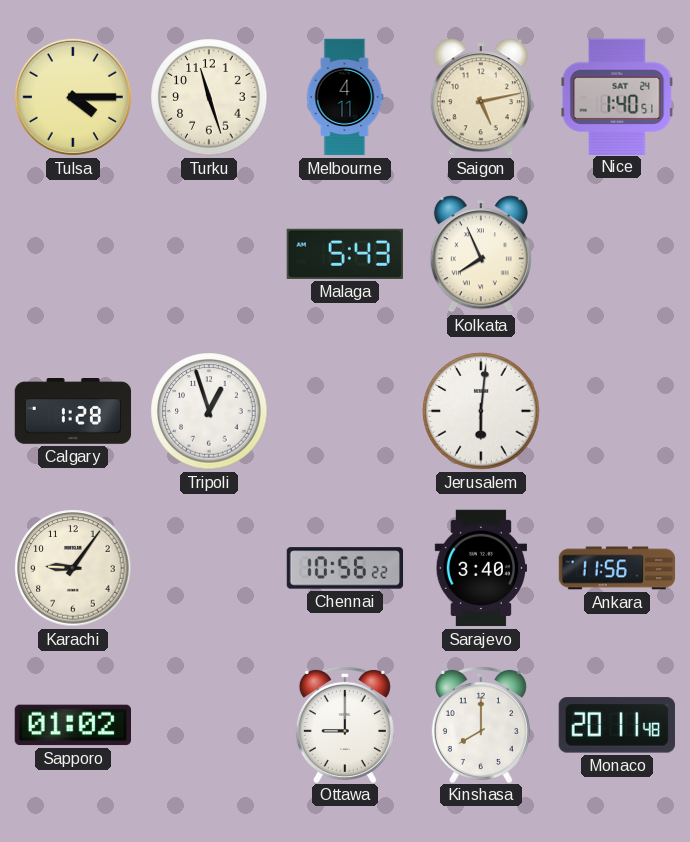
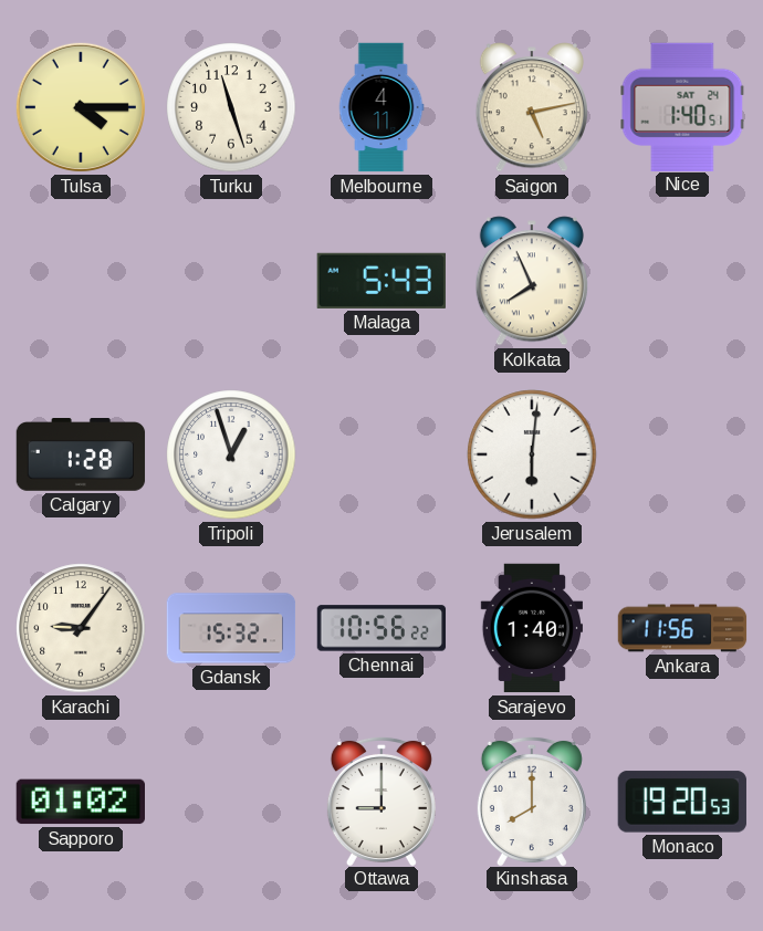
Gdansk: none -> 15:32 (231, 628)
Sarajevo: 3:40 -> 1:40 (531, 628)
Monaco: 20:11 -> 19:20 (682, 802)
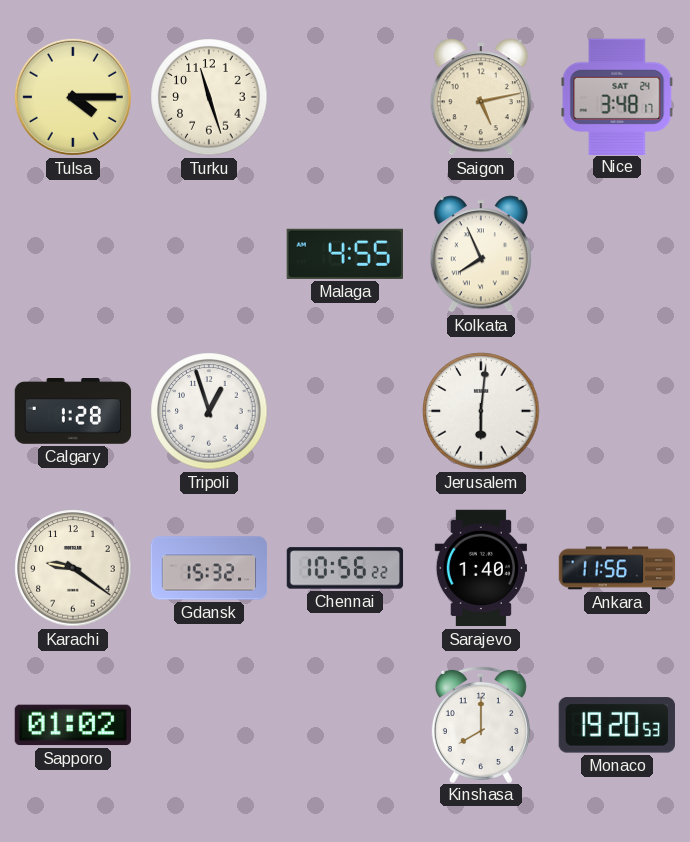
Melbourne: 4:11 -> none (381, 107)
Nice: 1:40 -> 3:48 (617, 96)
Malaga: 5:43 -> 4:55 (345, 254)
Karachi: 9:06 -> 9:21 (73, 568)
Ottawa: 9:00 -> none (381, 801)
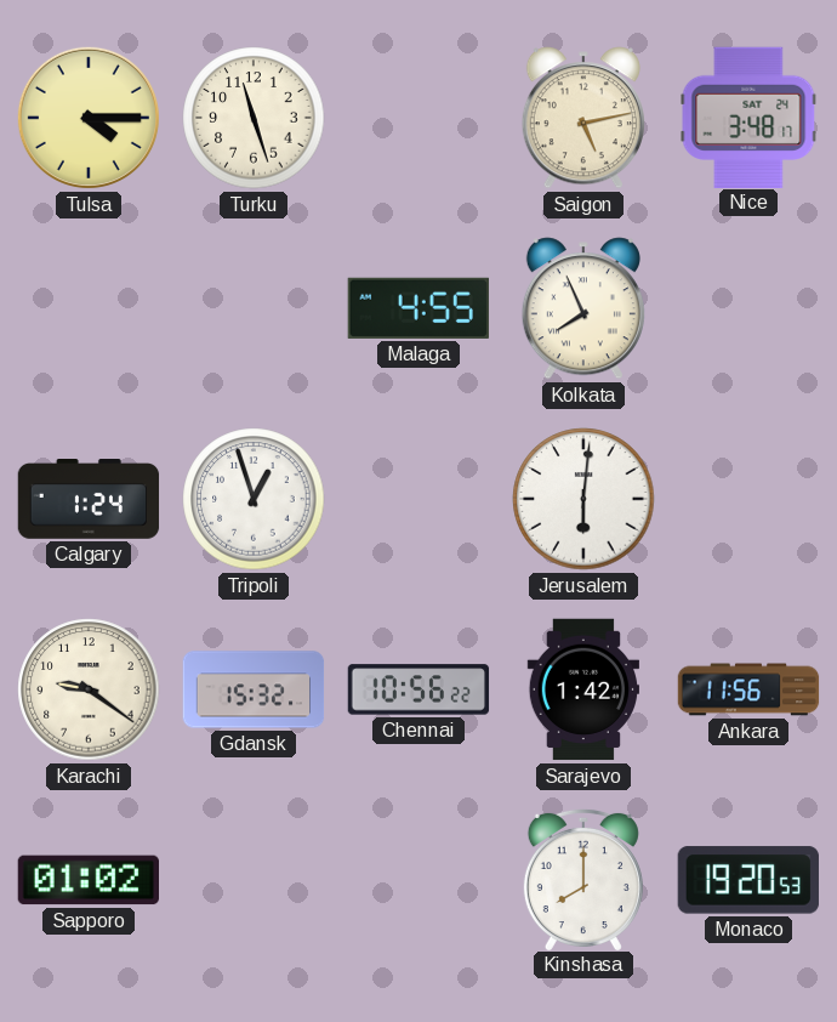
Calgary: 1:28 -> 1:24 (89, 500)
Sarajevo: 1:40 -> 1:42 (582, 689)
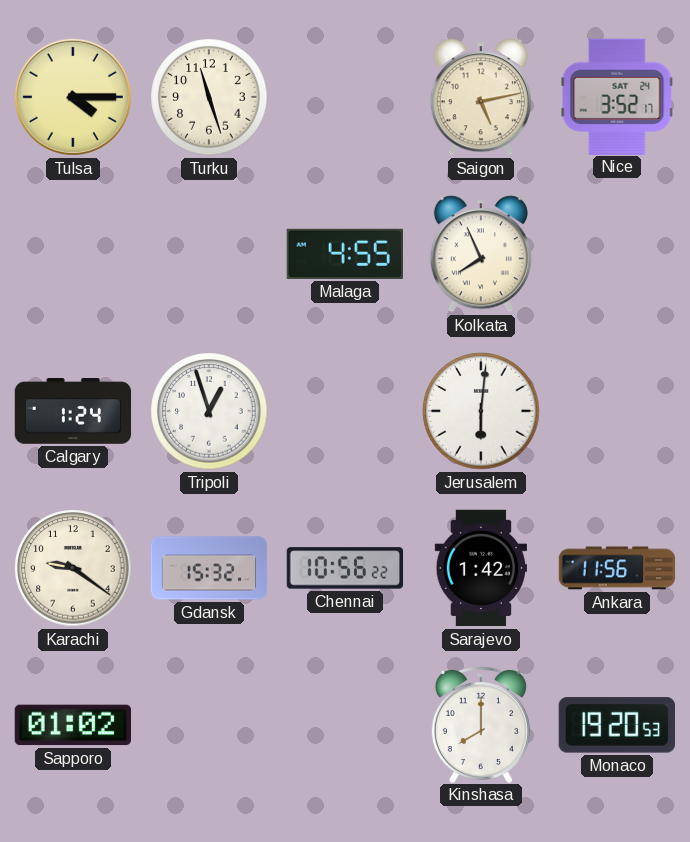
Nice: 3:48 -> 3:52 (617, 96)
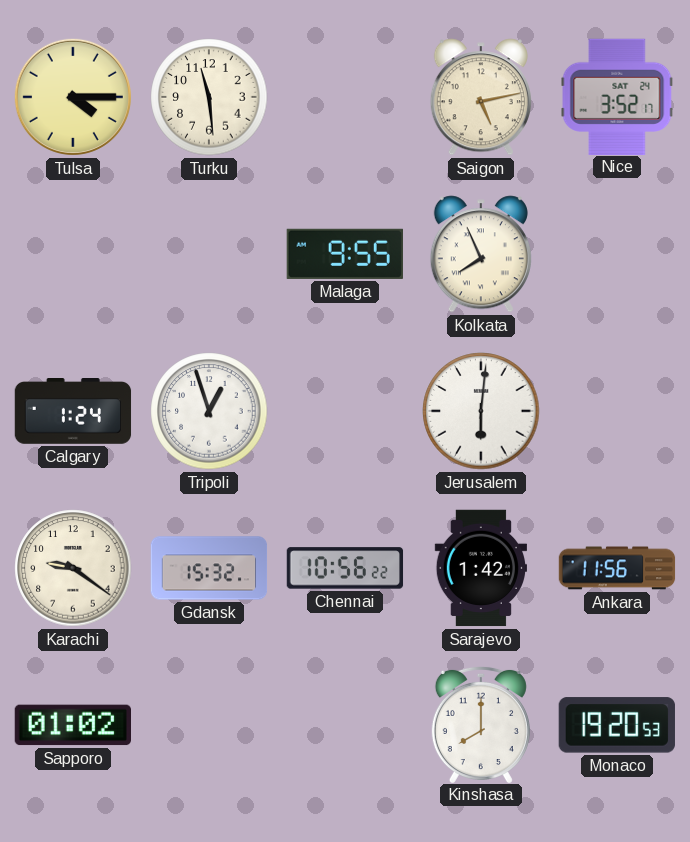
Turku: 11:27 -> 11:29 (209, 97)
Malaga: 4:55 -> 9:55 (345, 254)
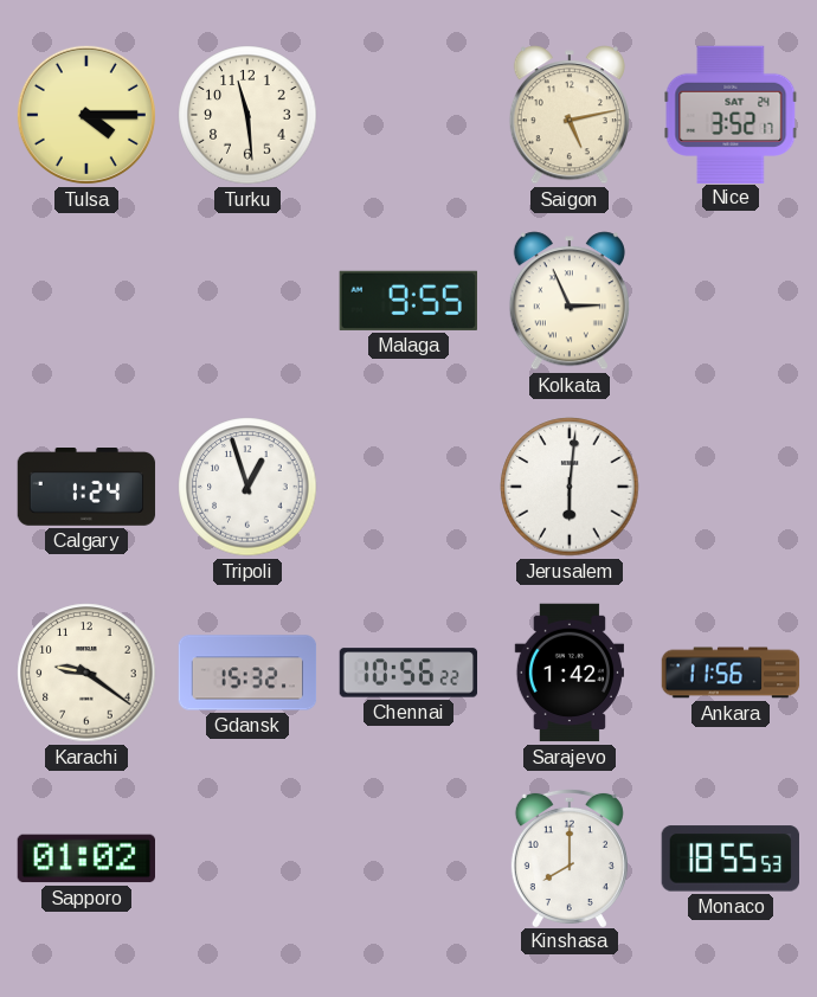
Kolkata: 7:56 -> 2:56 (570, 301)
Monaco: 19:20 -> 18:55 (731, 858)
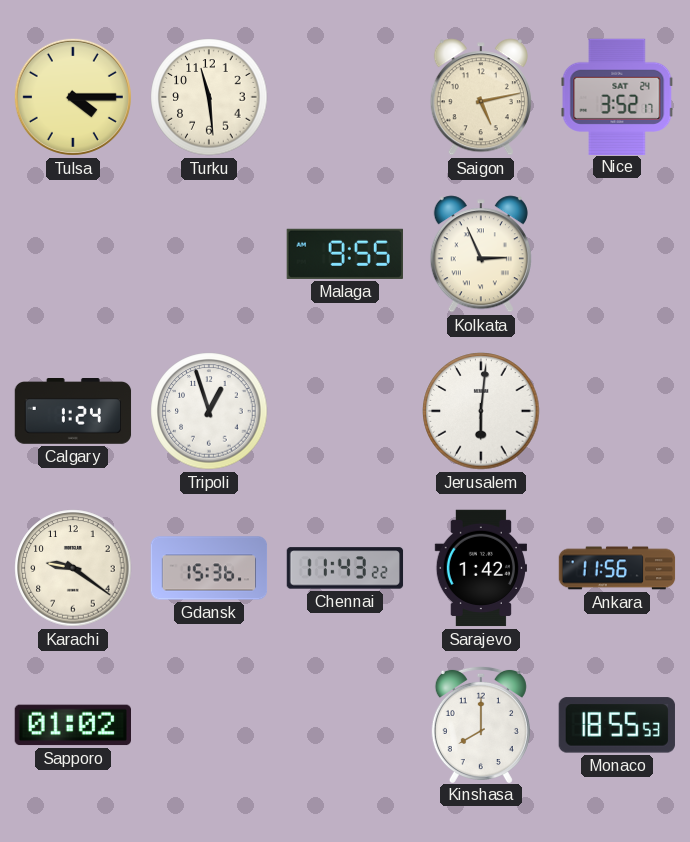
Gdansk: 15:32 -> 15:36 (209, 568)
Chennai: 10:56 -> 11:43 (345, 568)
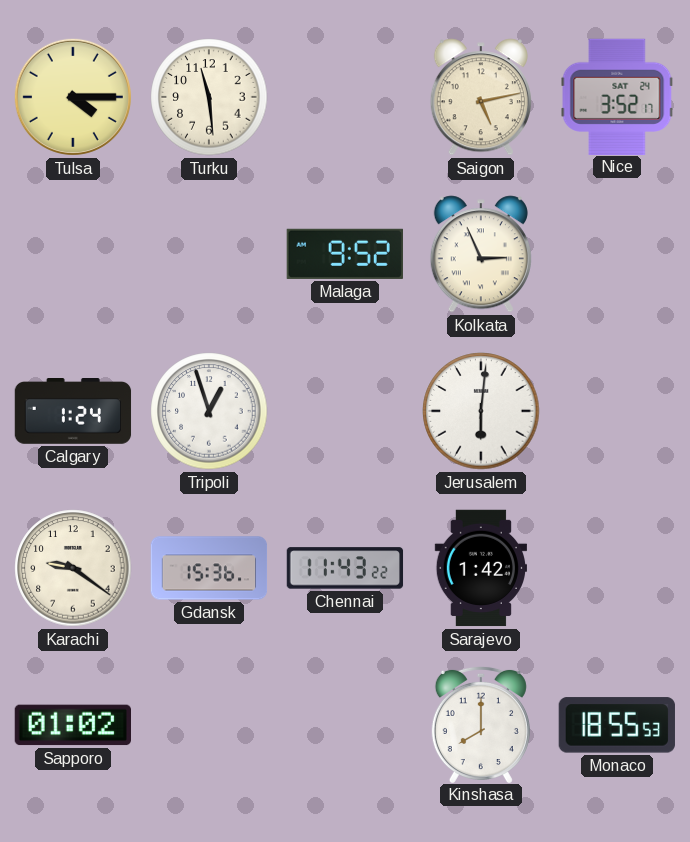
Malaga: 9:55 -> 9:52 (345, 254)
Ankara: 11:56 -> none (617, 568)
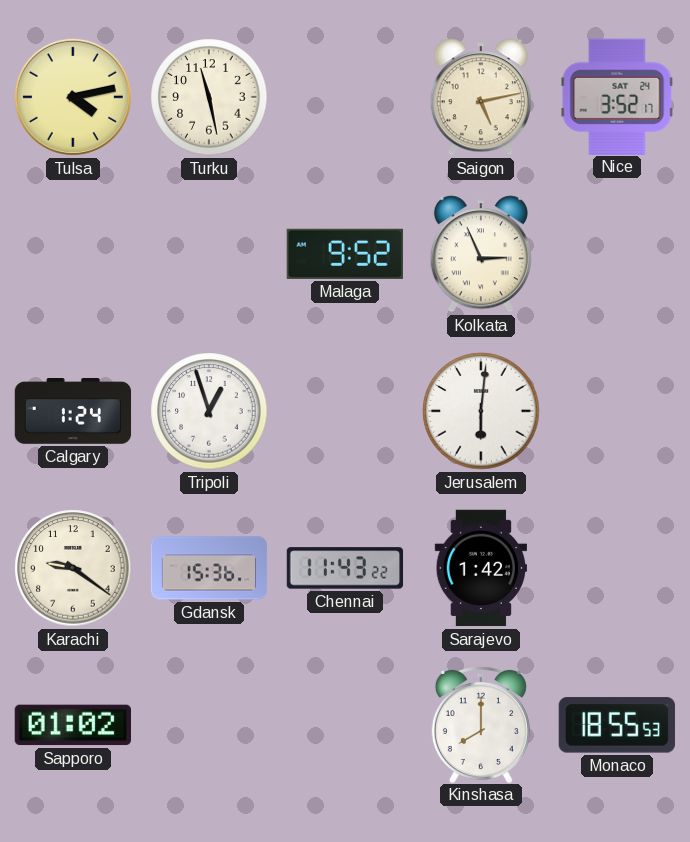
Tulsa: 4:15 -> 4:13 (73, 97)
Turku: 11:29 -> 11:28 (209, 97)
